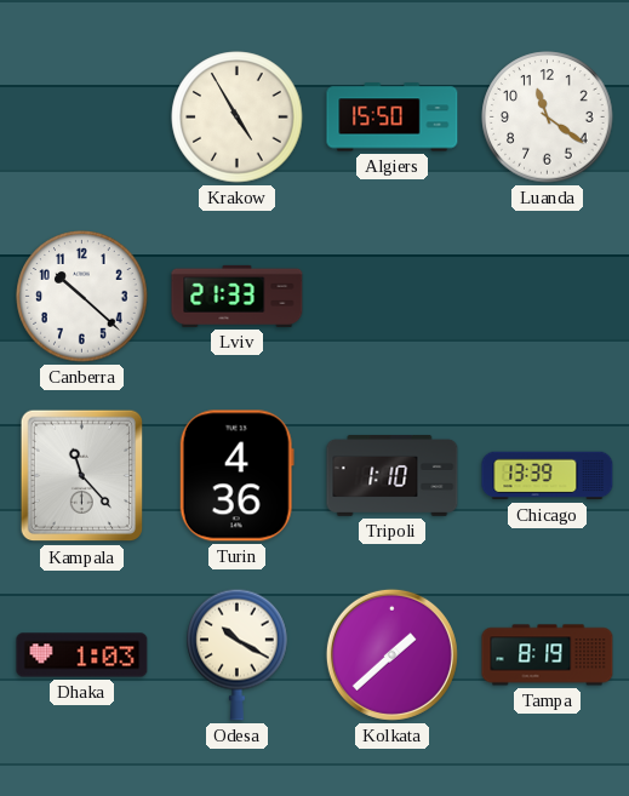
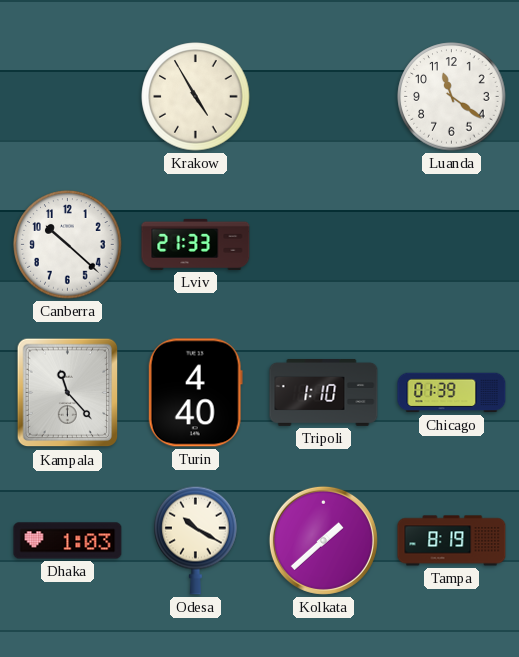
Algiers: 15:50 -> none (393, 118)
Turin: 4:36 -> 4:40 (195, 393)
Chicago: 13:39 -> 01:39 (452, 393)
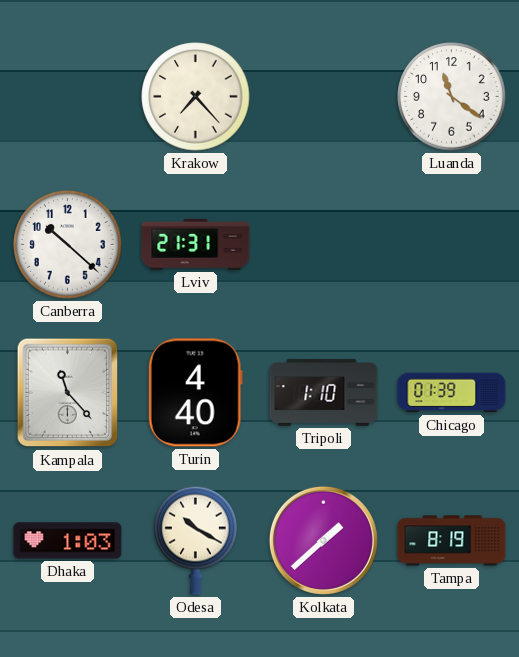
Krakow: 4:55 -> 7:23 (196, 97)
Lviv: 21:33 -> 21:31 (196, 244)
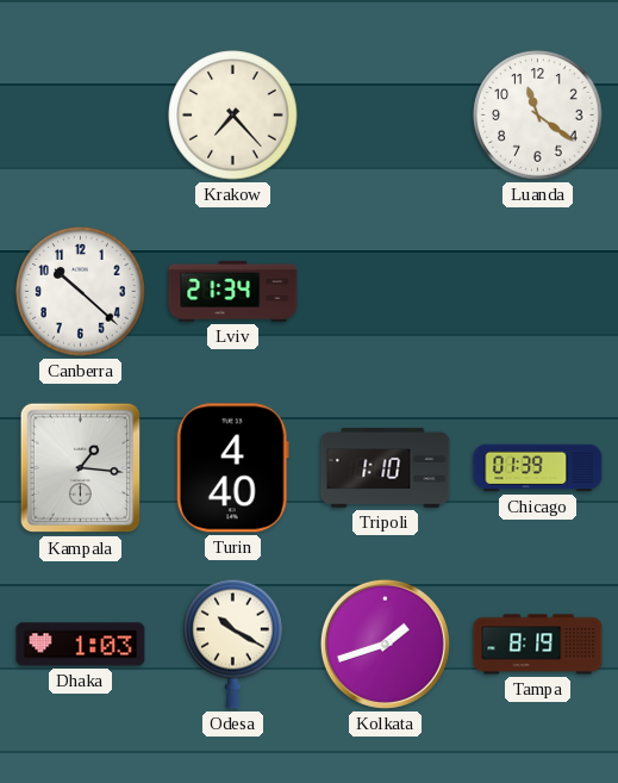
Lviv: 21:31 -> 21:34 (233, 291)
Kampala: 11:23 -> 1:16 (81, 468)
Kolkata: 1:38 -> 1:42 (385, 644)
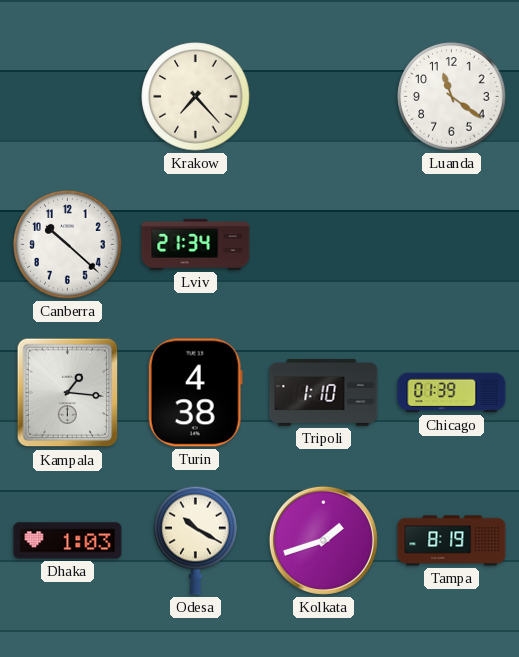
Turin: 4:40 -> 4:38 (195, 393)
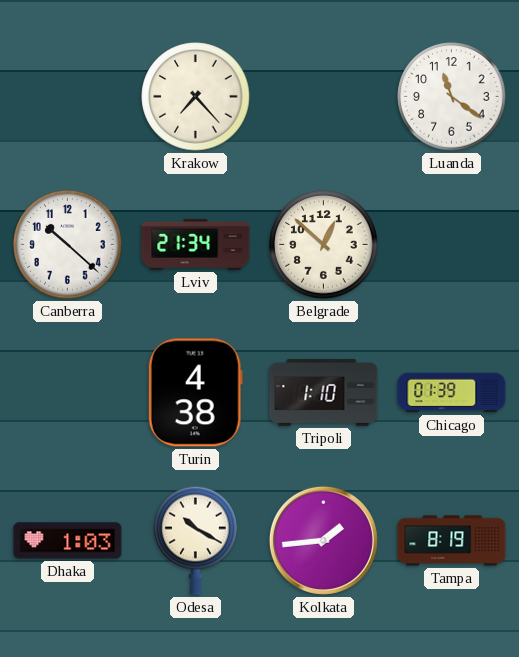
Belgrade: none -> 12:52 (324, 245)
Kampala: 1:16 -> none (68, 393)
Kolkata: 1:42 -> 1:44 (323, 540)
